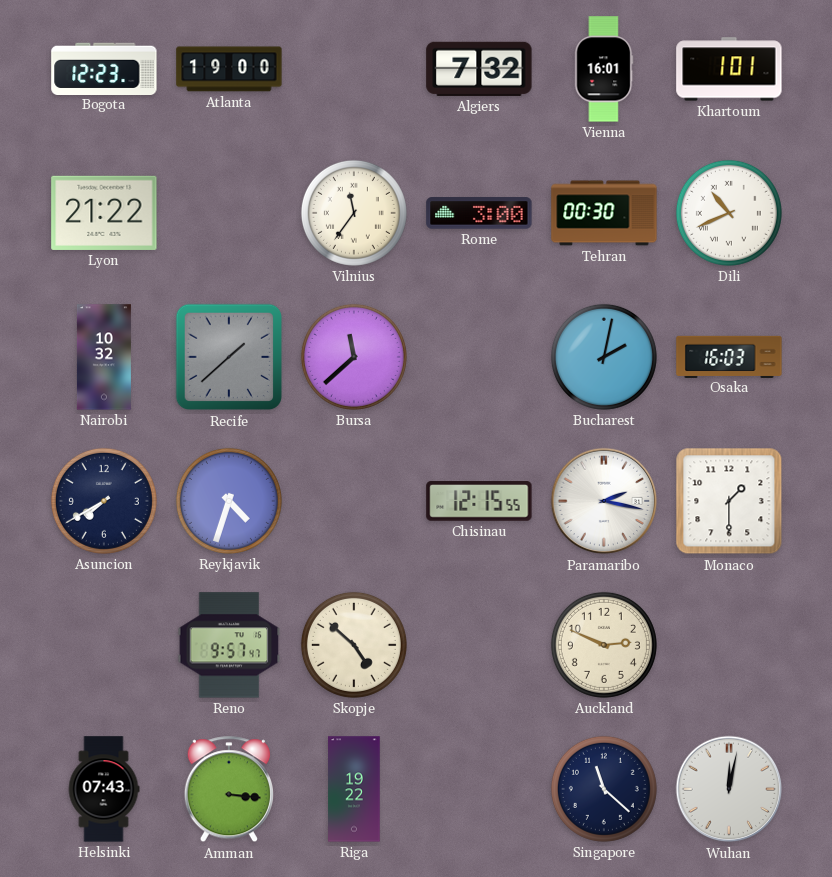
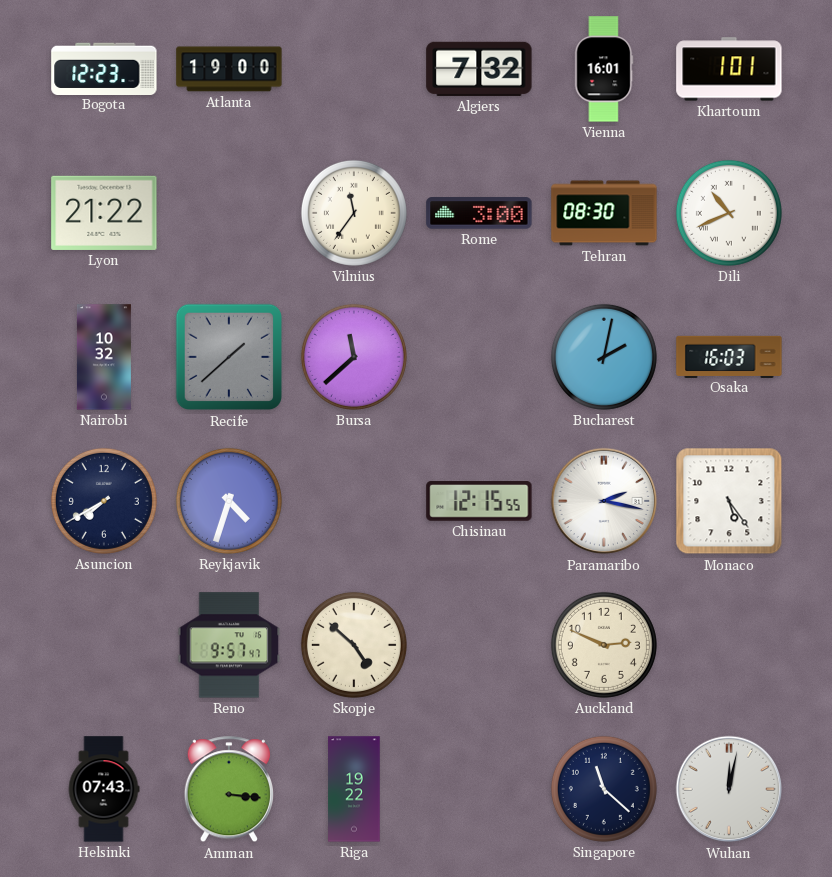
Tehran: 00:30 -> 08:30 (604, 213)
Monaco: 1:30 -> 5:24 (729, 501)
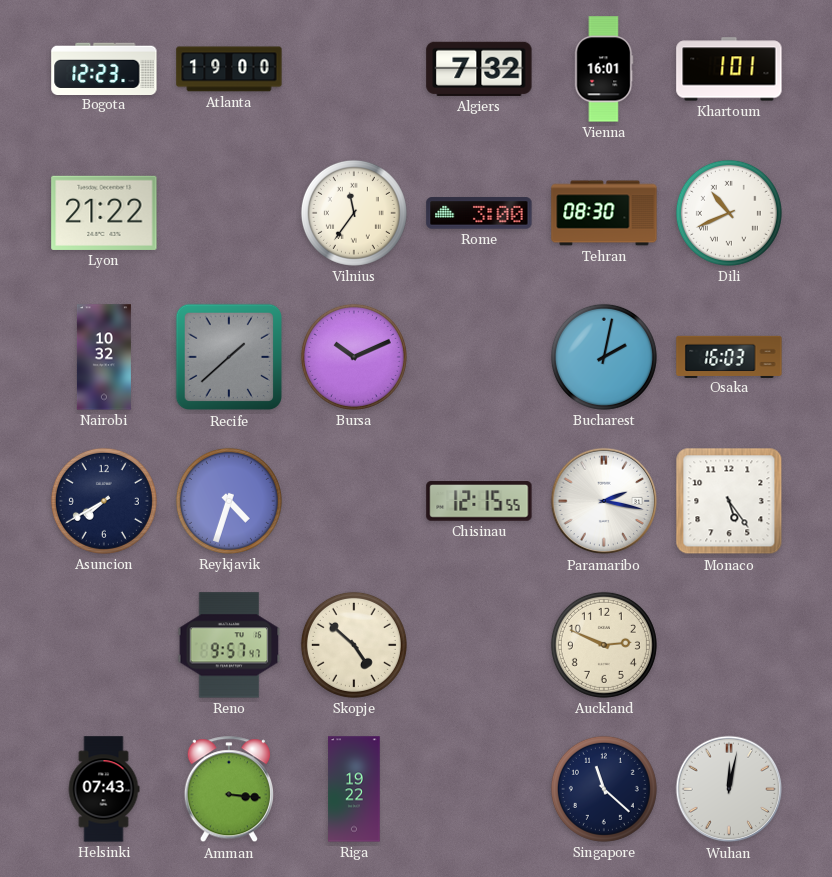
Bursa: 11:38 -> 10:11 (354, 357)
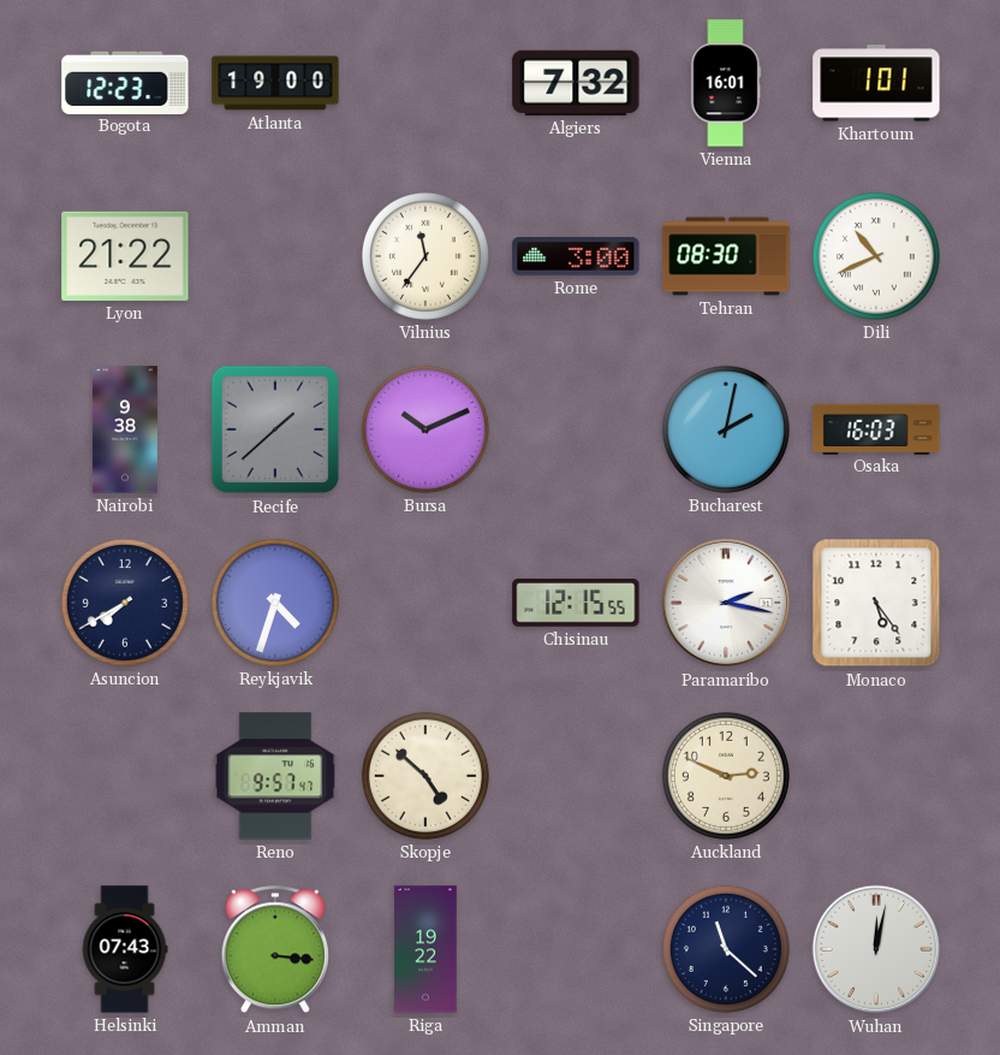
Nairobi: 10:32 -> 9:38 (125, 429)
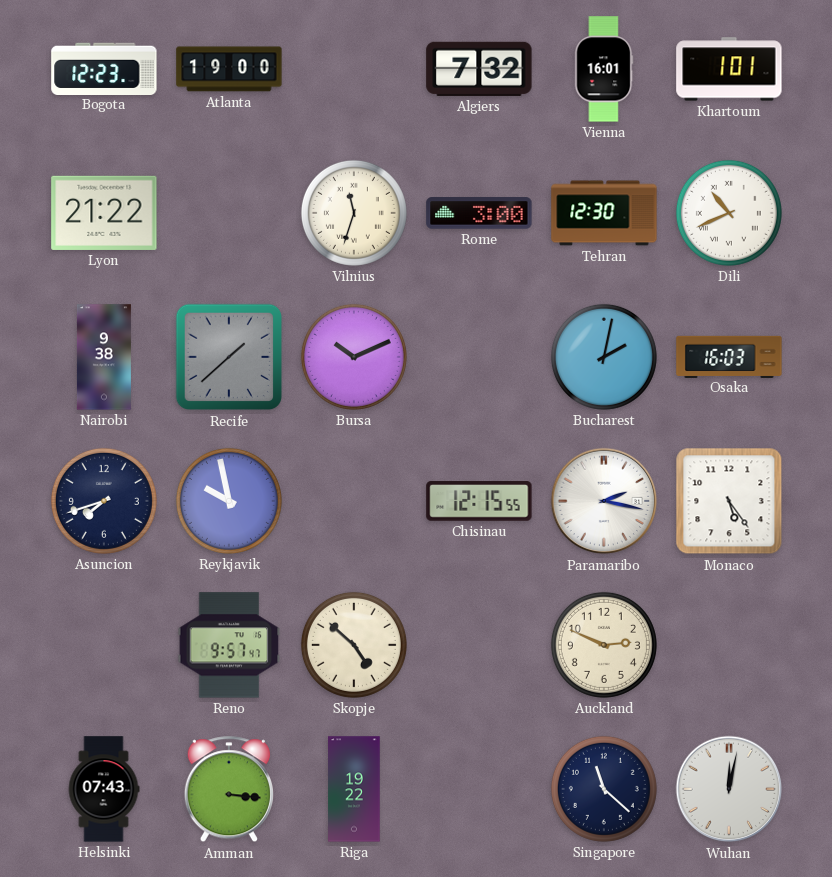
Vilnius: 11:36 -> 11:33 (354, 213)
Tehran: 08:30 -> 12:30 (604, 213)
Asuncion: 7:40 -> 7:42 (104, 501)
Reykjavik: 4:33 -> 9:58 (229, 501)
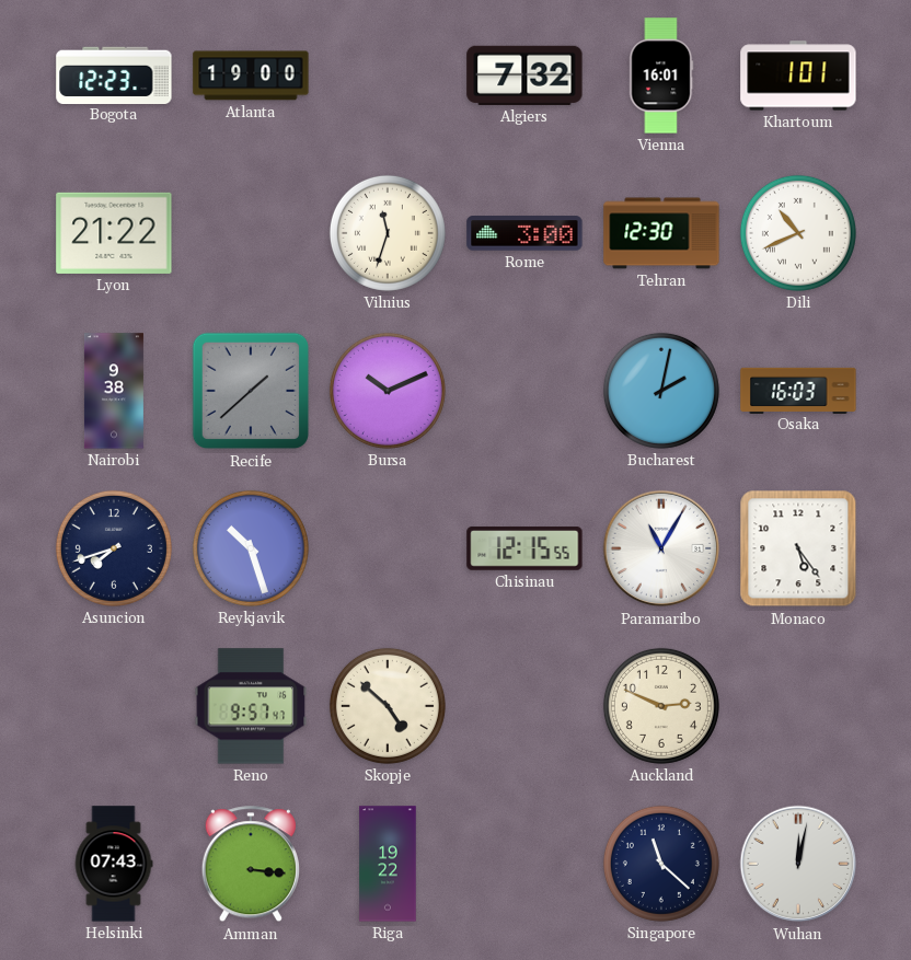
Reykjavik: 9:58 -> 10:27 (251, 548)
Paramaribo: 2:17 -> 11:05 (661, 548)
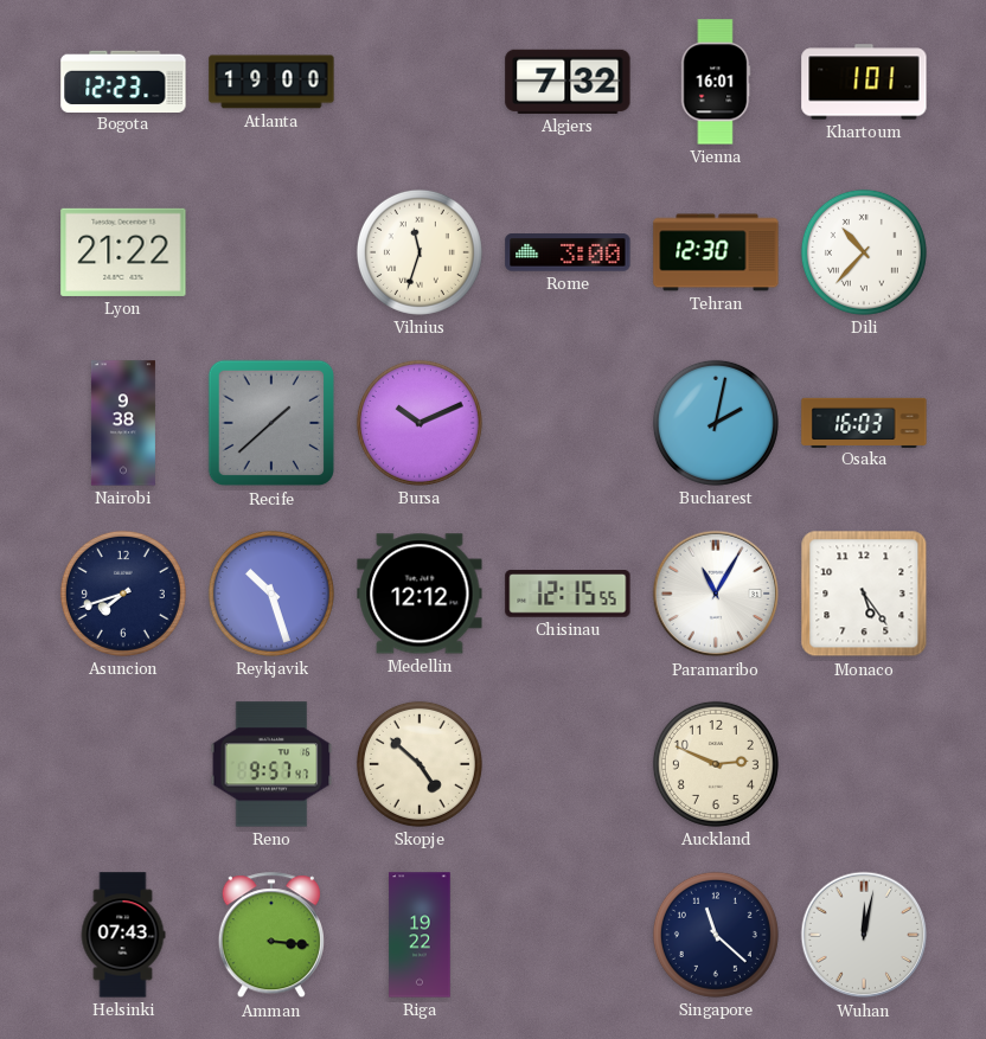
Dili: 10:41 -> 10:37 (864, 252)
Medellin: none -> 12:12 (420, 594)
